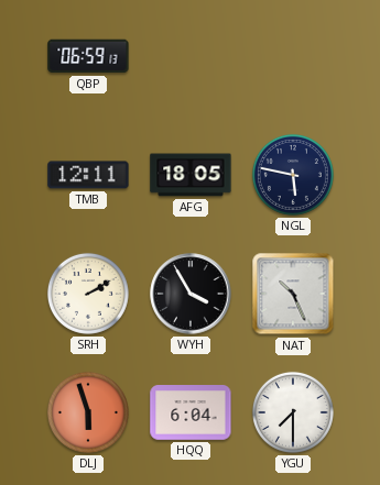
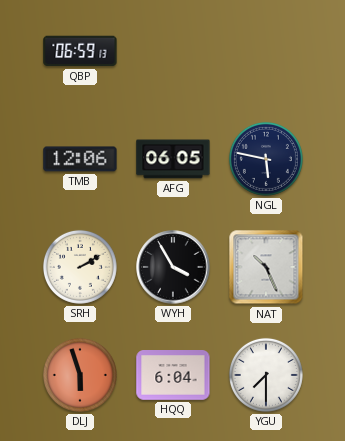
TMB: 12:11 -> 12:06 (80, 159)
AFG: 18:05 -> 06:05 (173, 159)
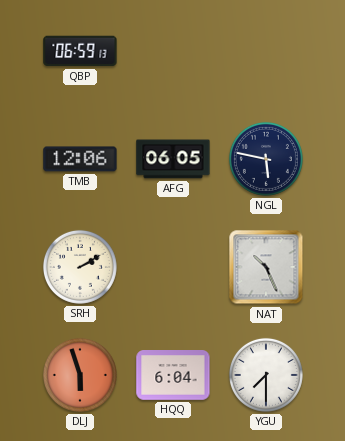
WYH: 3:55 -> none (173, 267)
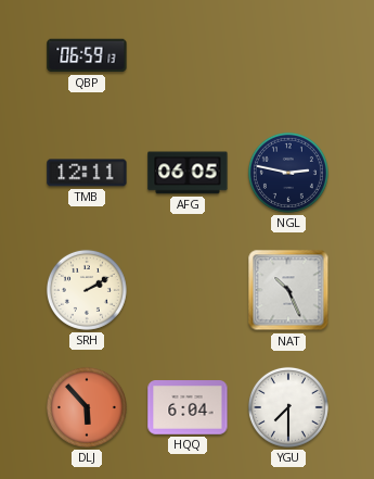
TMB: 12:06 -> 12:11 (87, 173)
NGL: 5:47 -> 2:47 (288, 173)
DLJ: 5:57 -> 5:53 (87, 407)
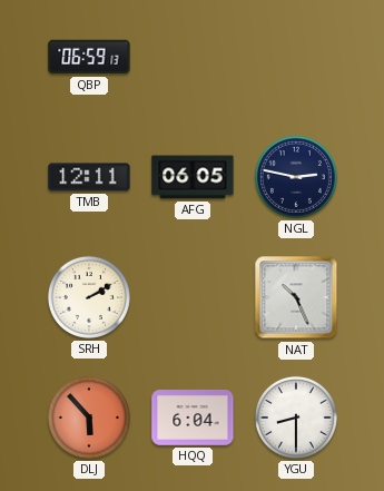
YGU: 7:30 -> 8:30 (296, 418)
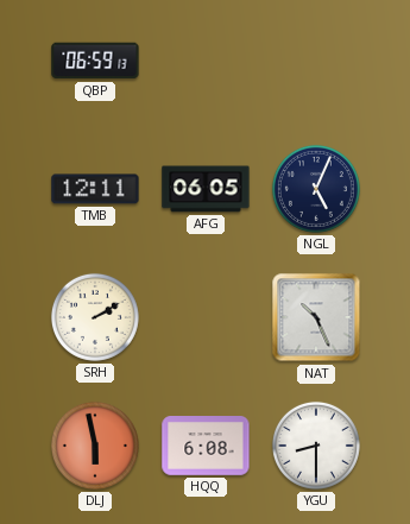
NGL: 2:47 -> 5:04 (316, 189)
DLJ: 5:53 -> 5:58 (95, 446)
HQQ: 6:04 -> 6:08 (206, 447)
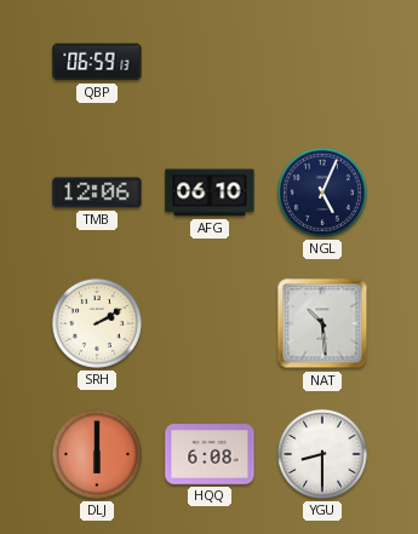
TMB: 12:11 -> 12:06 (97, 193)
AFG: 06:05 -> 06:10 (210, 193)
NAT: 10:26 -> 10:29 (322, 323)
DLJ: 5:58 -> 6:00 (97, 454)
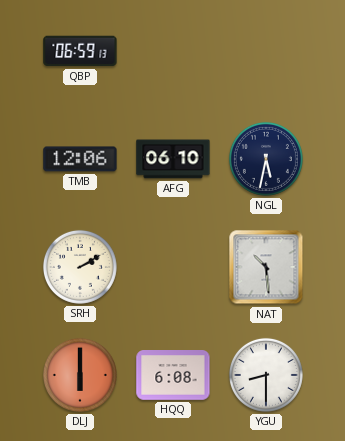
NGL: 5:04 -> 5:32 (266, 159)
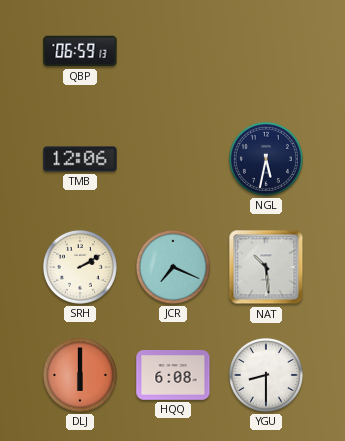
AFG: 06:10 -> none (173, 159)
JCR: none -> 7:19 (173, 267)
